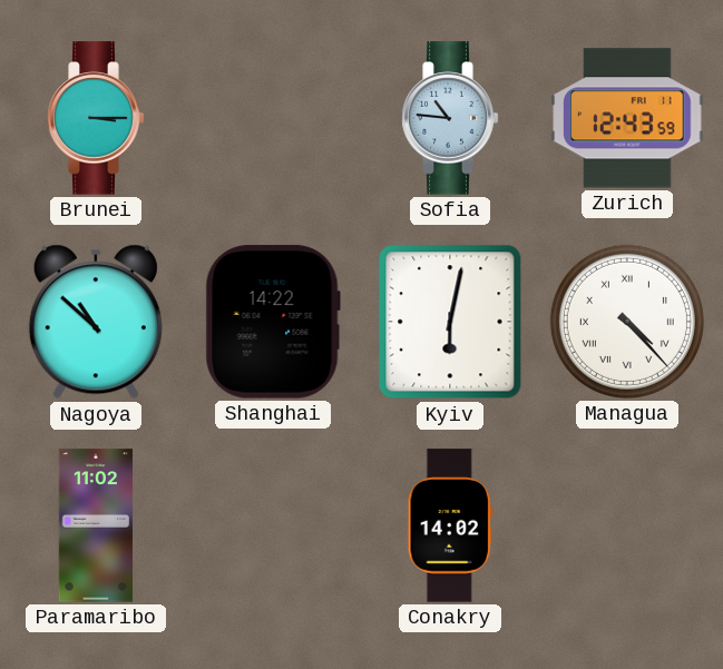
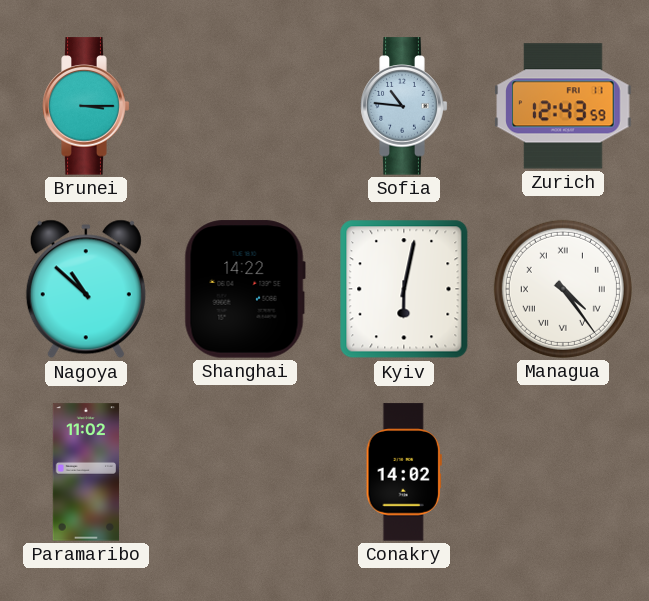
Managua: 4:23 -> 4:24 (563, 289)
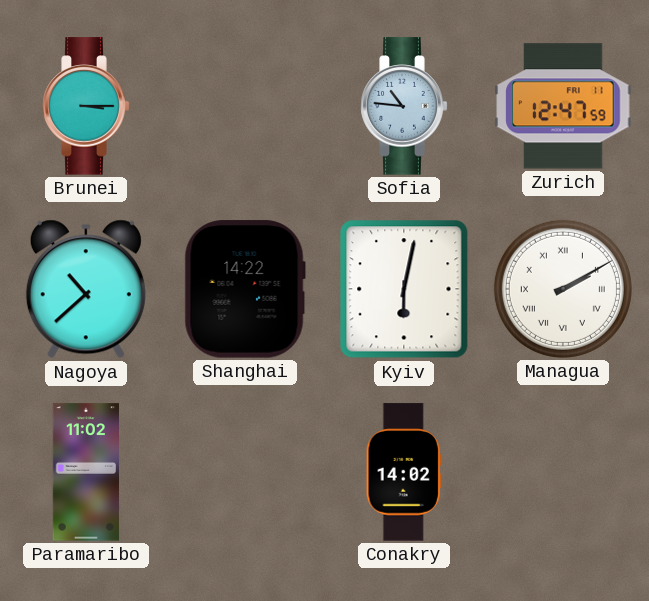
Zurich: 12:43 -> 12:47 (563, 106)
Nagoya: 10:52 -> 10:38 (86, 289)
Managua: 4:24 -> 2:10 (563, 289)
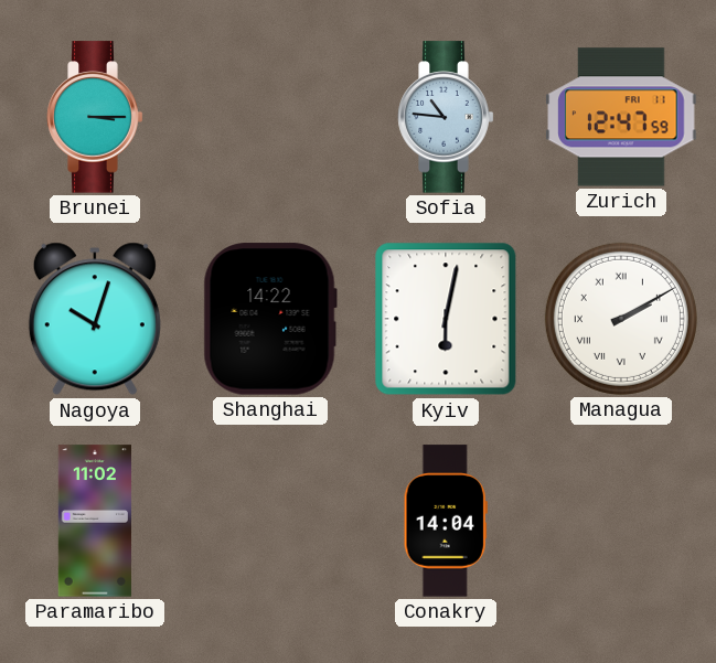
Nagoya: 10:38 -> 10:03 (95, 319)
Conakry: 14:02 -> 14:04 (446, 521)
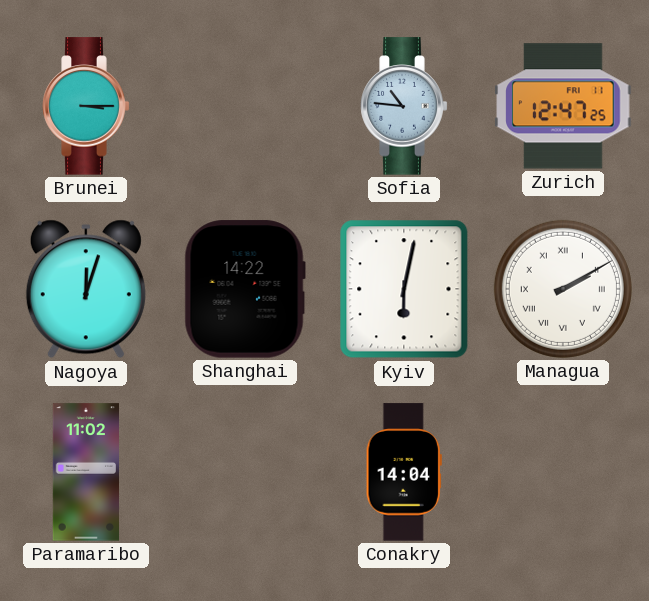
Zurich: 12:47:59 -> 12:47:25 (563, 106)
Nagoya: 10:03 -> 12:03 (86, 289)
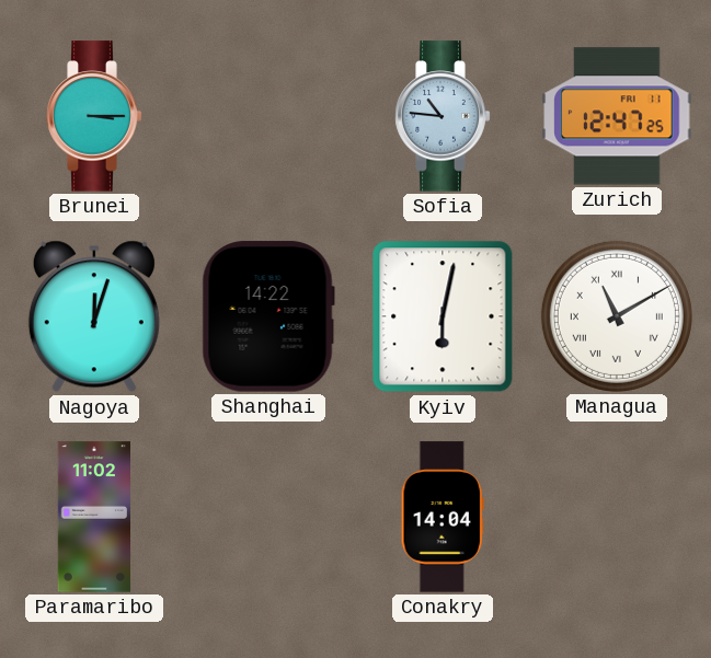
Managua: 2:10 -> 11:10 (617, 316)
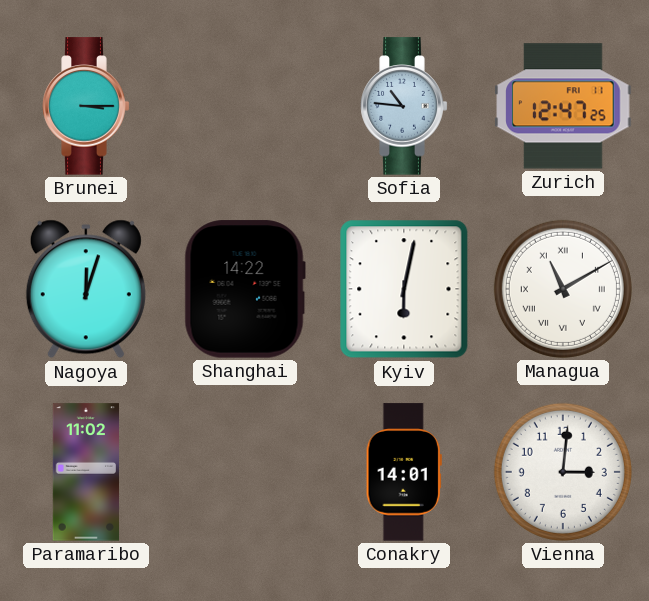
Conakry: 14:04 -> 14:01 (404, 472)
Vienna: none -> 3:01 (563, 472)
